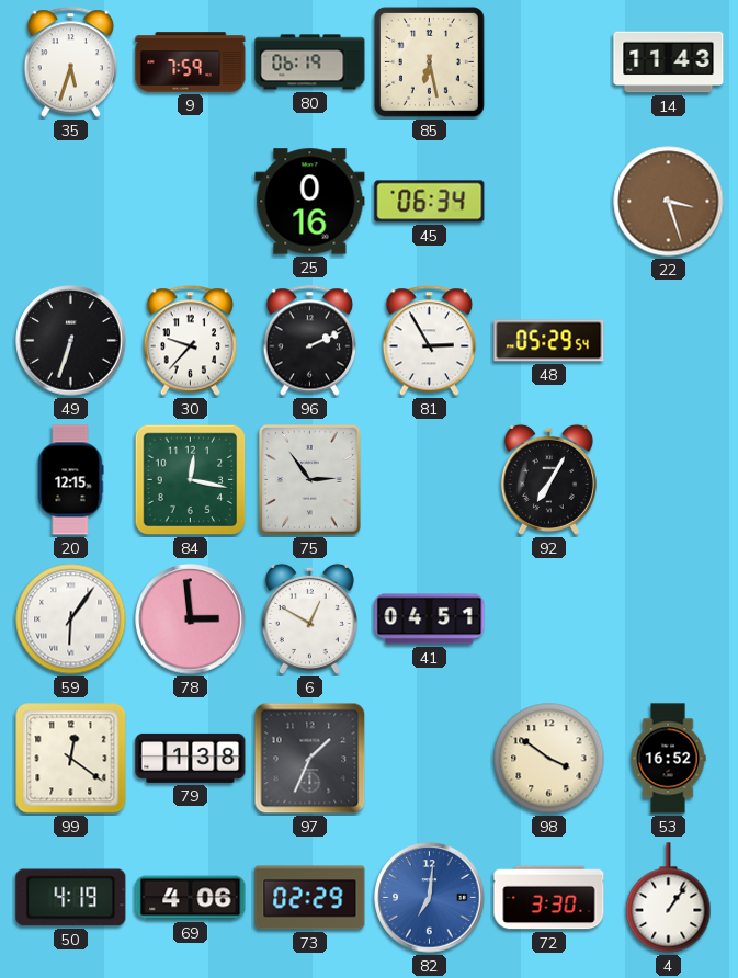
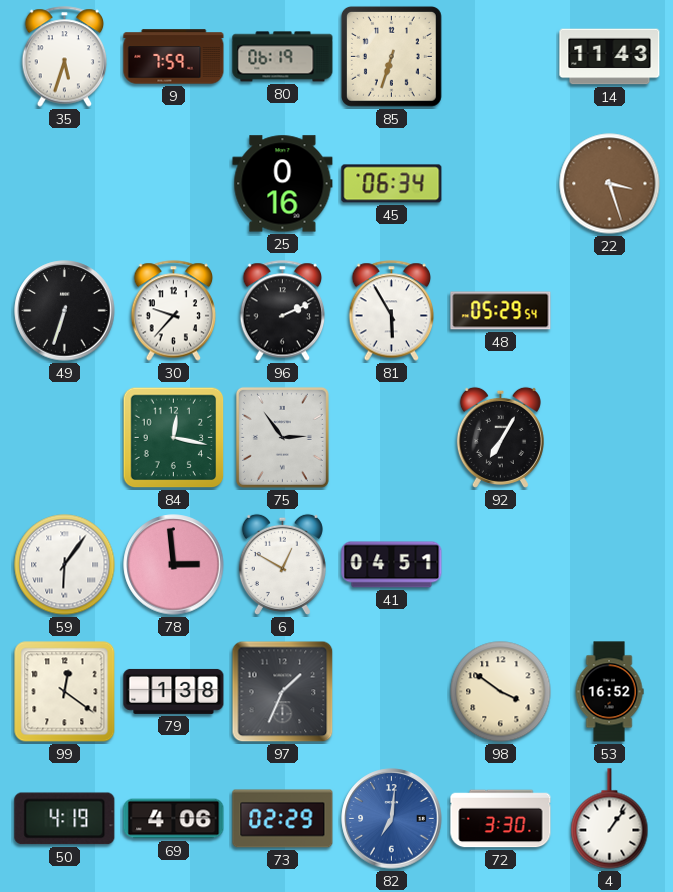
85: 6:28 -> 6:33 (391, 56)
81: 2:55 -> 5:55 (392, 311)
20: 12:15 -> none (70, 480)
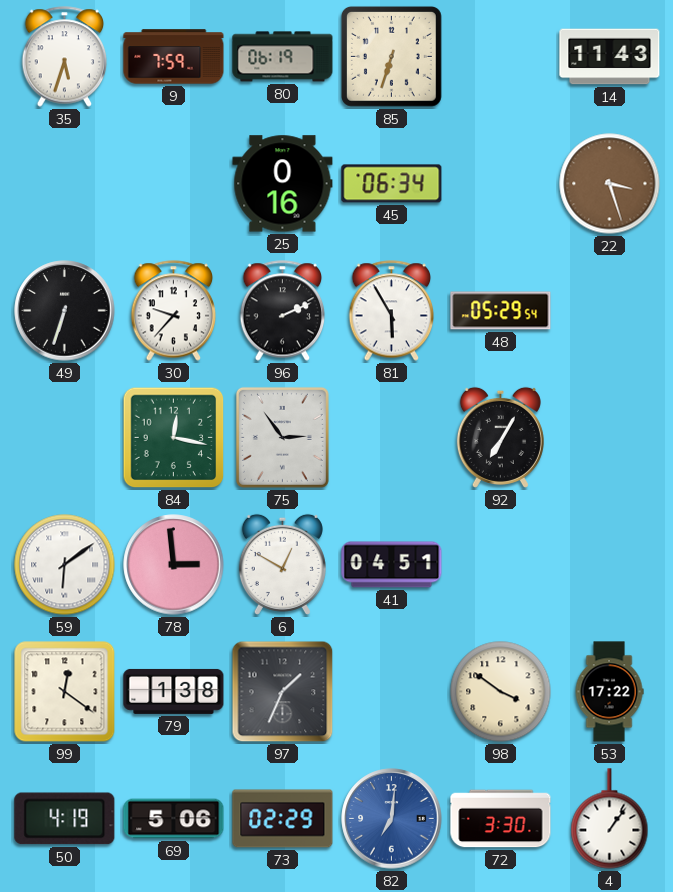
59: 6:06 -> 6:09 (65, 565)
53: 16:52 -> 17:22 (609, 692)
69: 4:06 -> 5:06 (174, 819)
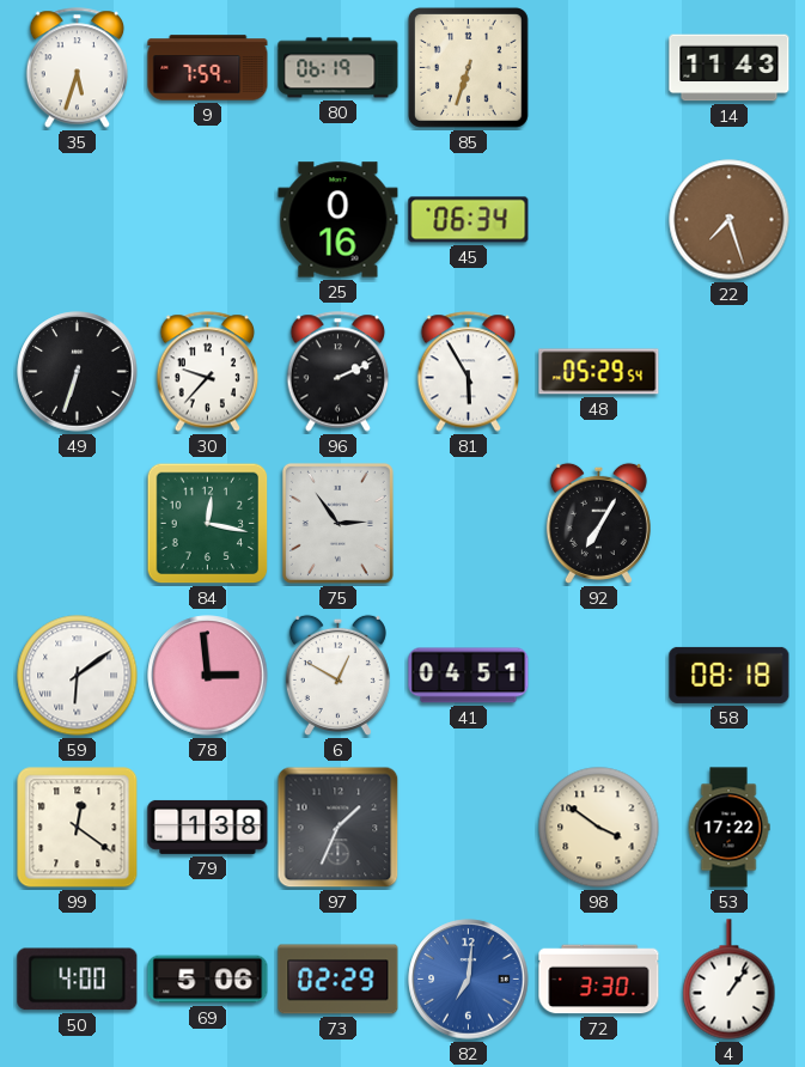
22: 3:27 -> 7:27 (730, 220)
58: none -> 08:18 (730, 675)
50: 4:19 -> 4:00 (78, 980)
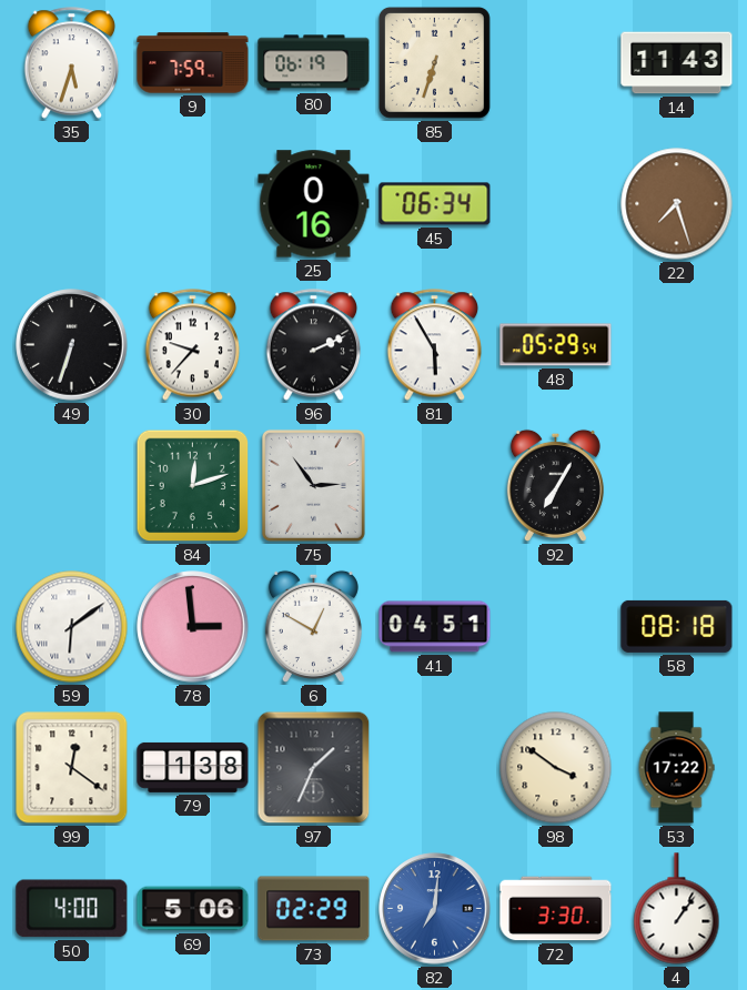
84: 12:17 -> 12:12 (193, 486)
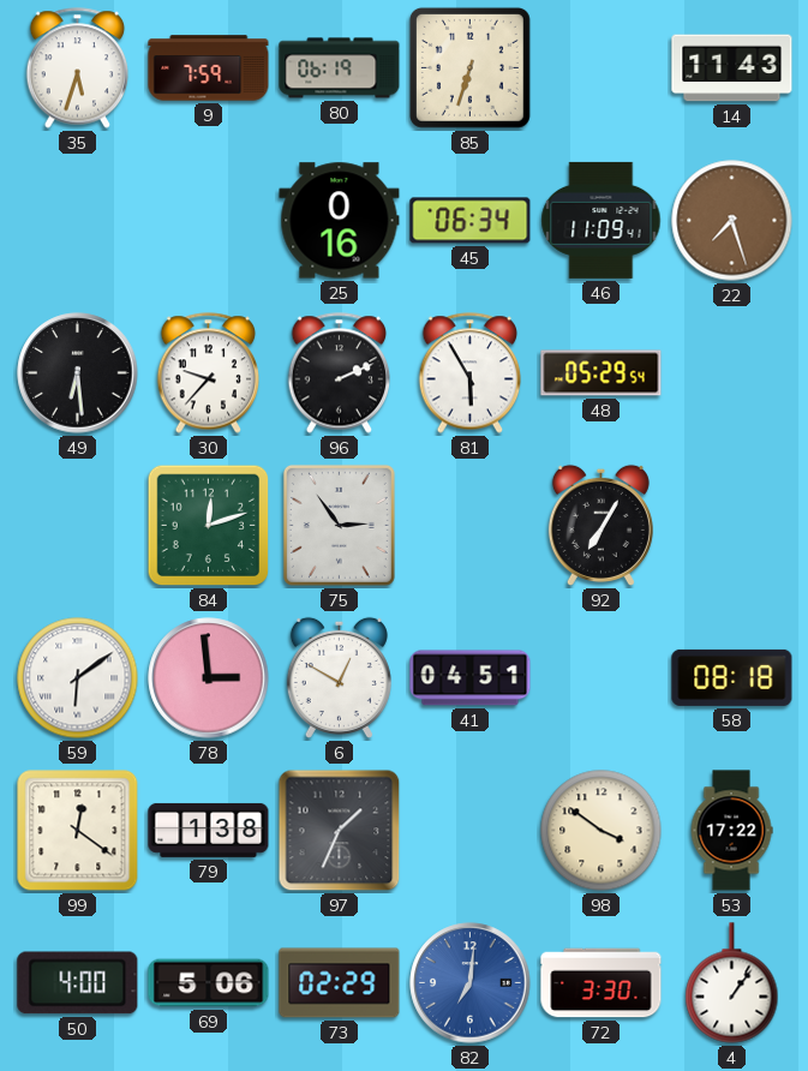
46: none -> 11:09 (601, 220)
49: 6:33 -> 6:29 (78, 373)
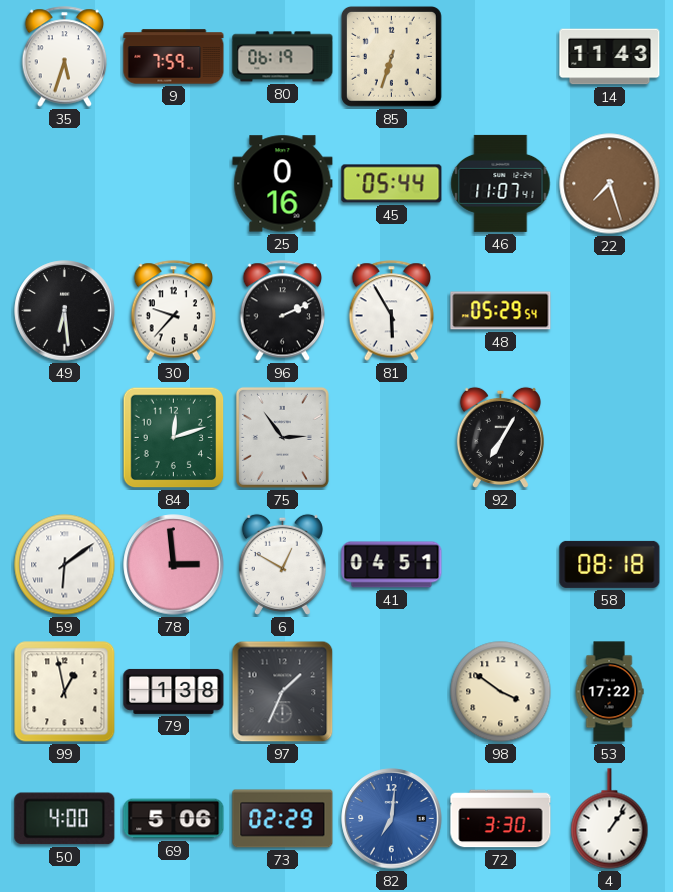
45: 06:34 -> 05:44 (392, 184)
46: 11:09 -> 11:07 (501, 183)
99: 12:21 -> 12:58 (65, 692)
